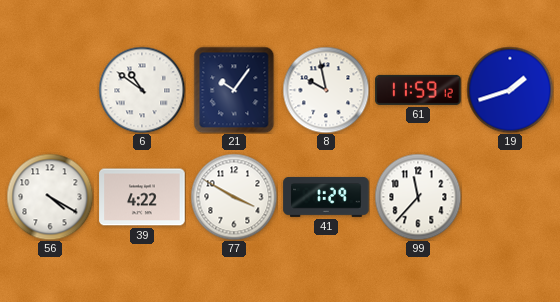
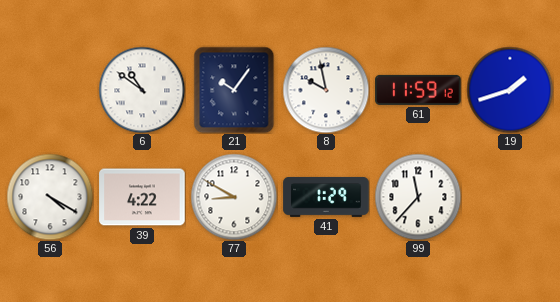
77: 3:50 -> 8:50 (234, 197)
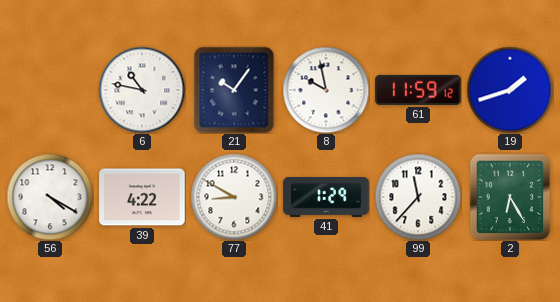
6: 10:51 -> 10:47 (142, 90)
2: none -> 6:25 (510, 197)
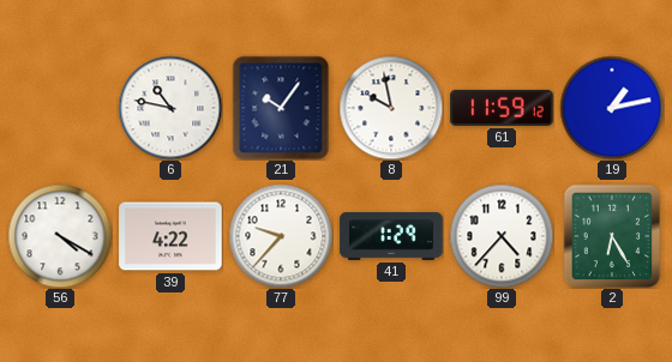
19: 1:42 -> 1:13 (612, 108)
77: 8:50 -> 9:37 (281, 236)
99: 11:37 -> 4:37 (502, 236)
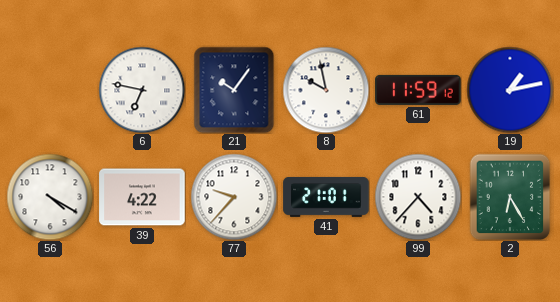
6: 10:47 -> 6:47 (142, 90)
41: 1:29 -> 21:01 (326, 197)
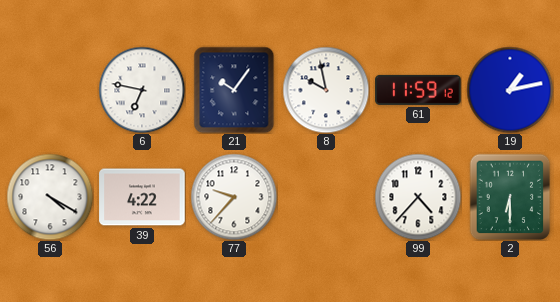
41: 21:01 -> none (326, 197)
2: 6:25 -> 6:30 (510, 197)
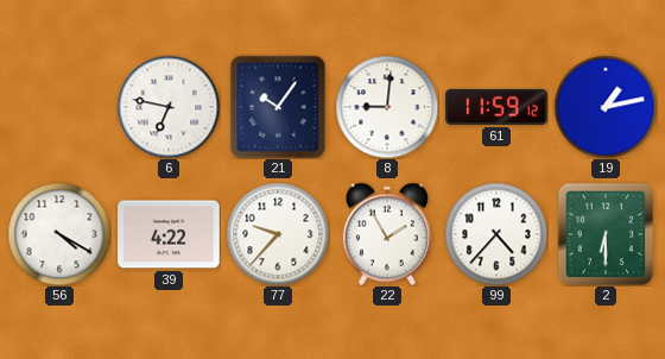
8: 9:58 -> 9:01 (387, 107)
22: none -> 1:55 (387, 234)
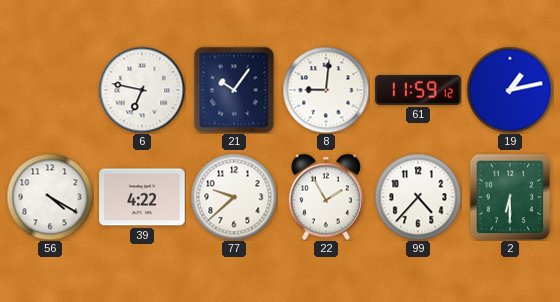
77: 9:37 -> 9:38 (234, 197)
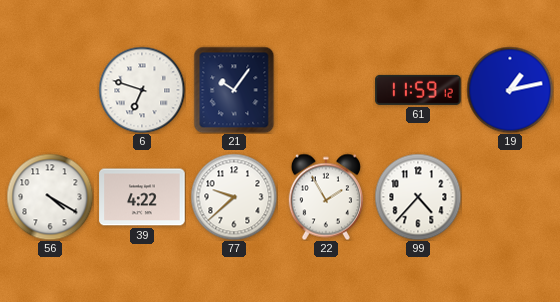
6: 6:47 -> 6:48 (142, 90)
8: 9:01 -> none (326, 90)
2: 6:30 -> none (510, 197)
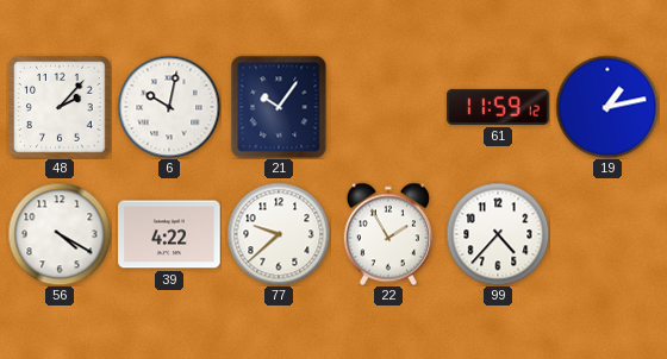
48: none -> 2:07 (60, 107)
6: 6:48 -> 10:02 (169, 107)
